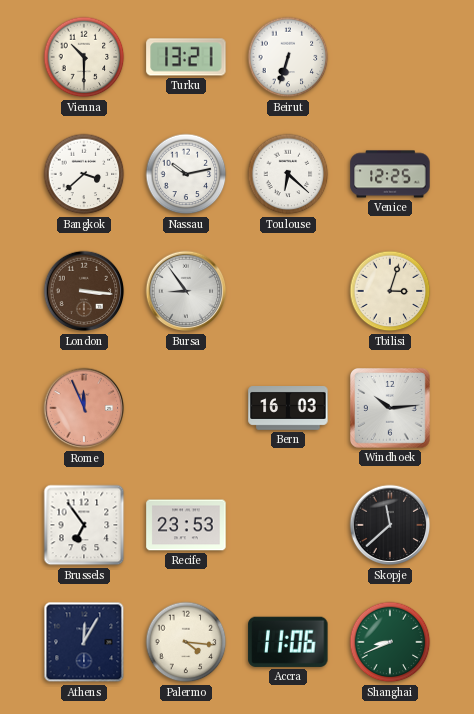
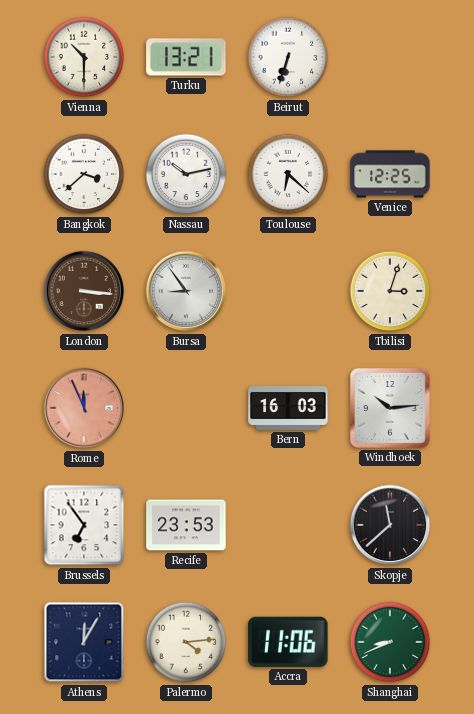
Palermo: 4:16 -> 4:14 (186, 642)
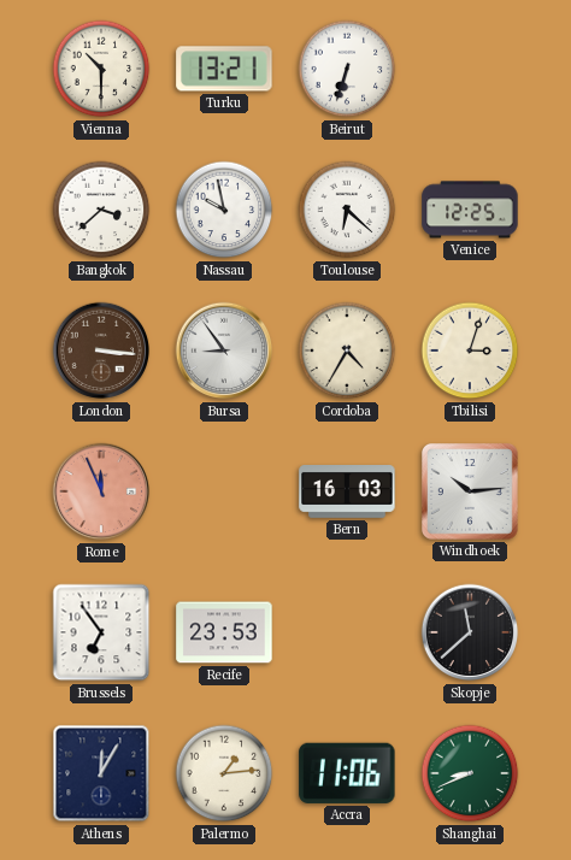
Nassau: 10:13 -> 9:58 (224, 210)
Cordoba: none -> 4:35 (347, 351)
Palermo: 4:14 -> 1:14 (224, 773)
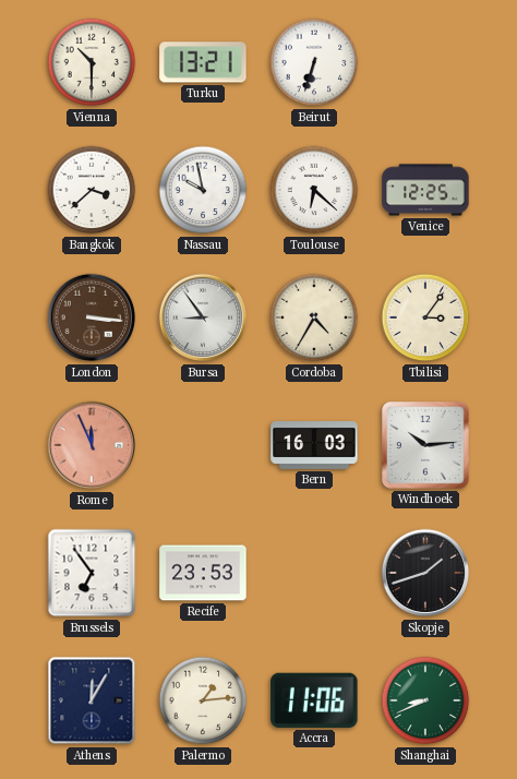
Tbilisi: 3:03 -> 3:06 (425, 317)
Skopje: 11:38 -> 1:42 (425, 573)
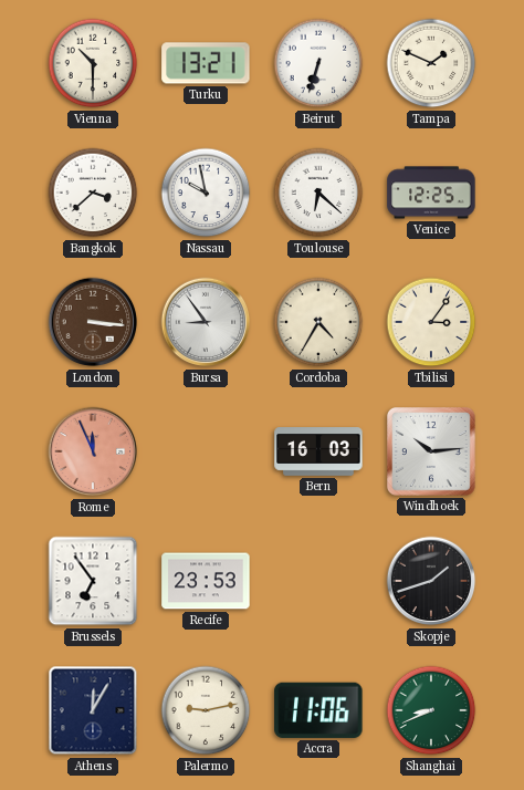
Tampa: none -> 1:49 (431, 63)
Palermo: 1:14 -> 9:13 (206, 710)
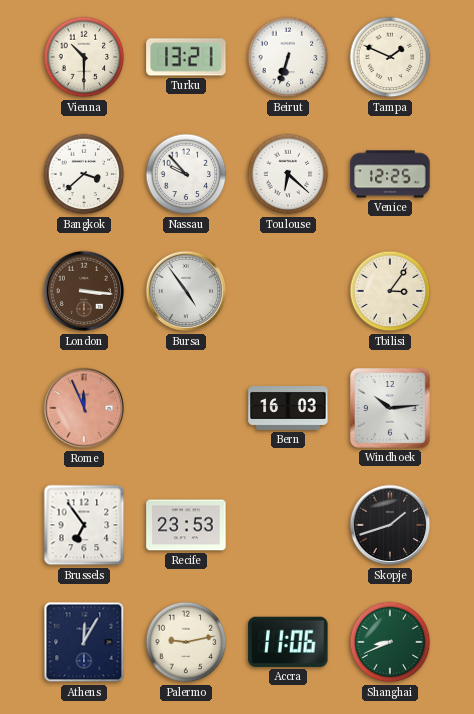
Nassau: 9:58 -> 9:53 (186, 174)
Bursa: 8:54 -> 4:54 (186, 291)
Cordoba: 4:35 -> none (318, 322)
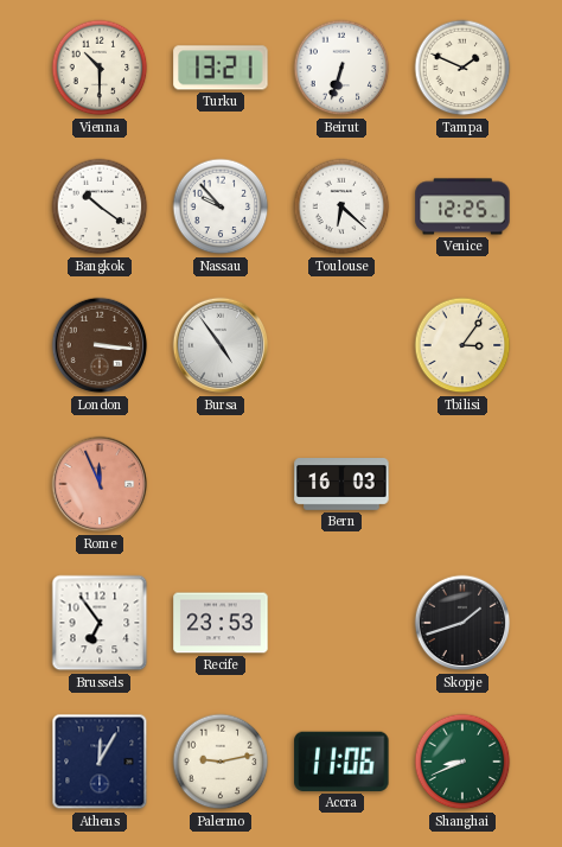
Bangkok: 3:38 -> 10:21 (100, 206)
Windhoek: 10:14 -> none (391, 409)
